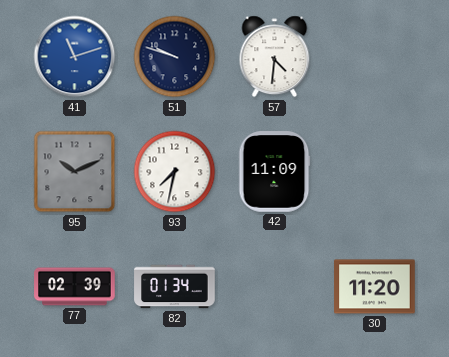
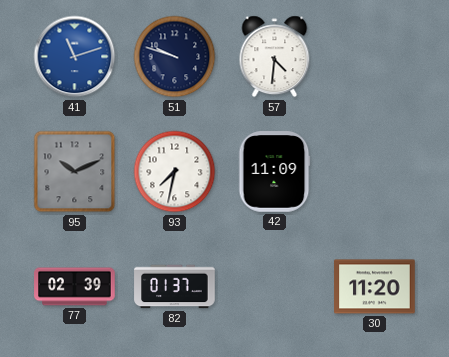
82: 01:34 -> 01:37 (175, 287)
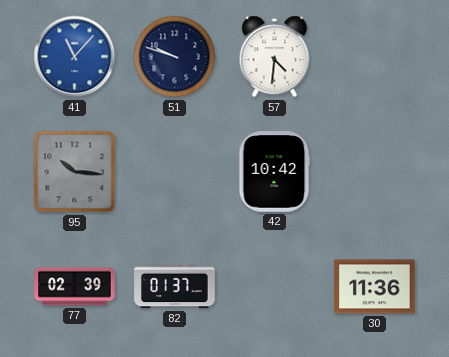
41: 11:12 -> 11:07 (75, 57)
95: 10:11 -> 10:16 (75, 172)
93: 7:32 -> none (175, 172)
42: 11:09 -> 10:42 (274, 172)
30: 11:20 -> 11:36 (375, 287)
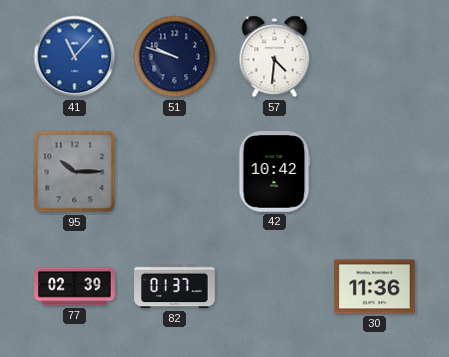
95: 10:16 -> 10:15 (75, 172)
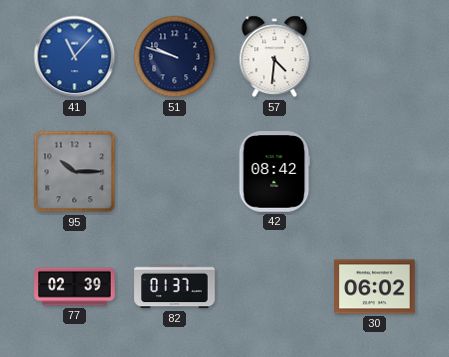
42: 10:42 -> 08:42 (274, 172)
30: 11:36 -> 06:02 (375, 287)
